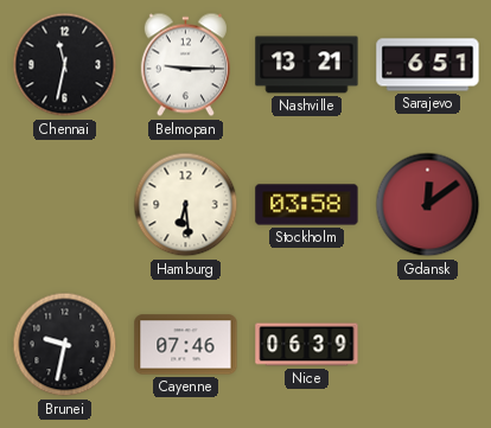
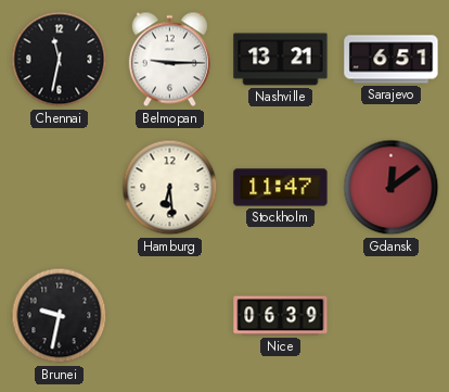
Stockholm: 03:58 -> 11:47 (281, 188)
Cayenne: 07:46 -> none (186, 345)
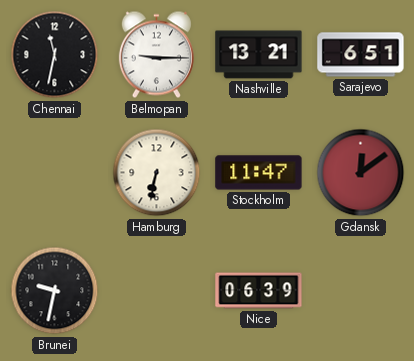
Hamburg: 6:29 -> 6:32 (157, 173)
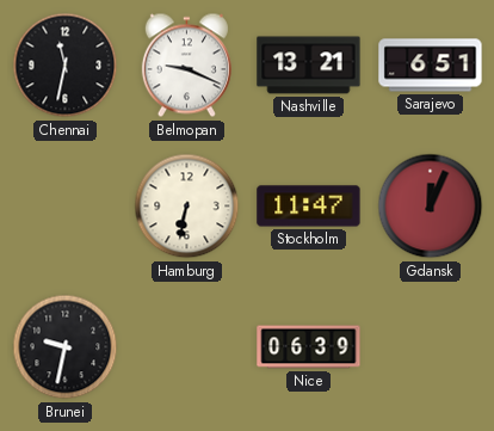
Belmopan: 9:15 -> 9:19 (186, 66)
Gdansk: 12:09 -> 12:04 (431, 207)
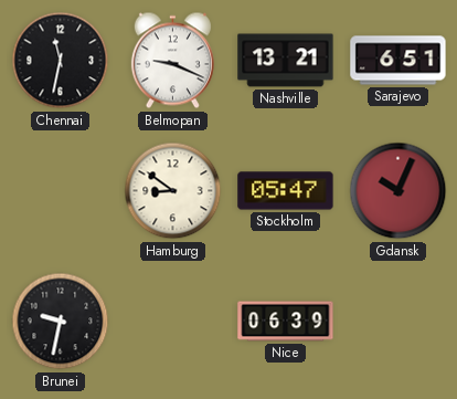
Hamburg: 6:32 -> 8:51 (173, 191)
Stockholm: 11:47 -> 05:47 (286, 191)
Gdansk: 12:04 -> 10:04 (398, 191)
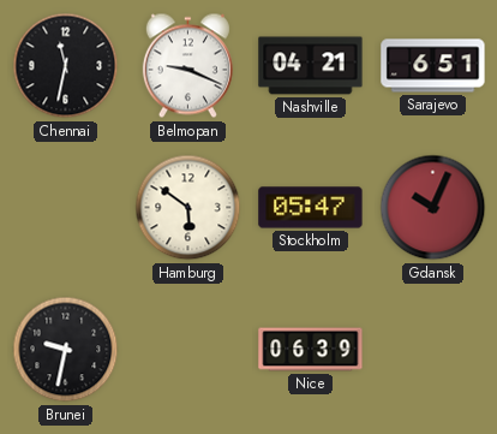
Nashville: 13:21 -> 04:21 (311, 66)
Hamburg: 8:51 -> 5:51 (188, 208)
